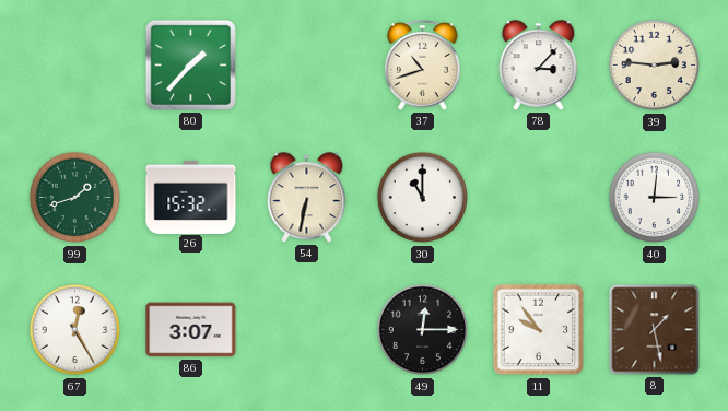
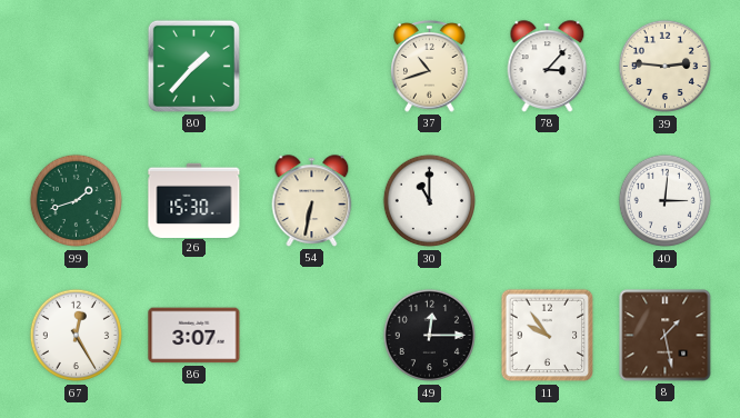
26: 15:32 -> 15:30 (194, 200)
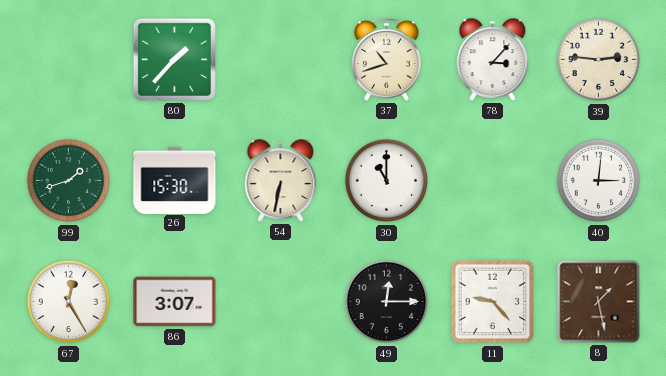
11: 9:54 -> 9:23 (493, 302)
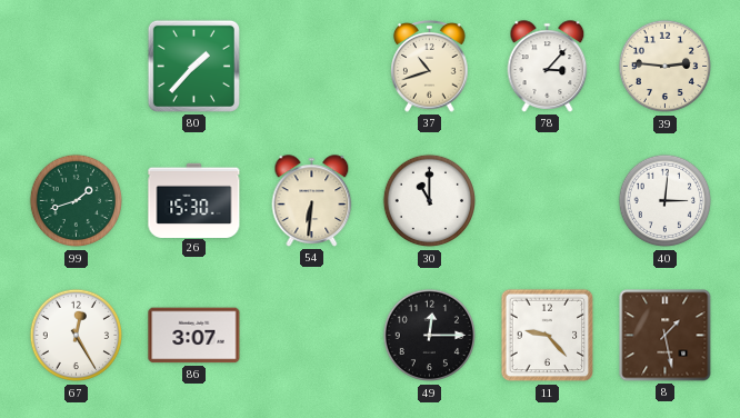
54: 6:32 -> 6:31 (312, 201)
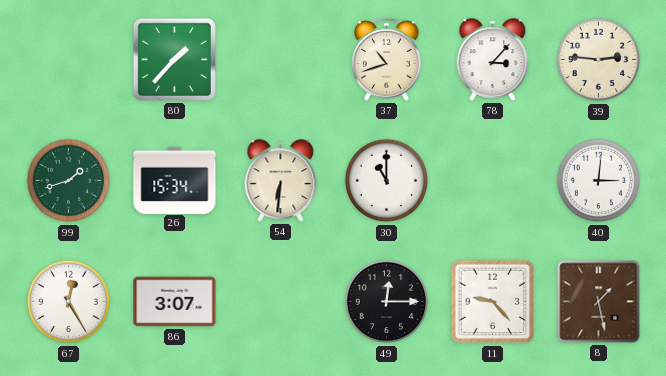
26: 15:30 -> 15:34 (175, 180)
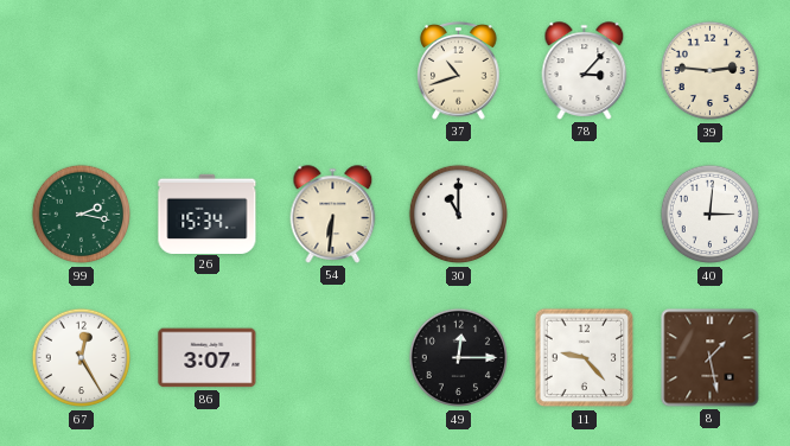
80: 1:37 -> none (174, 59)
99: 1:42 -> 2:17 (82, 215)
